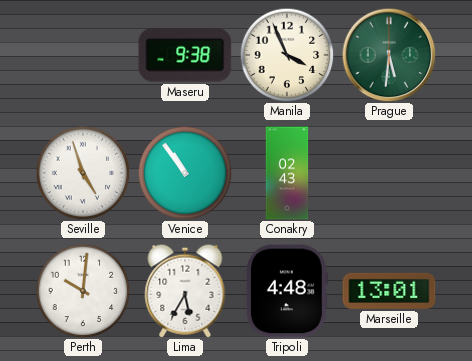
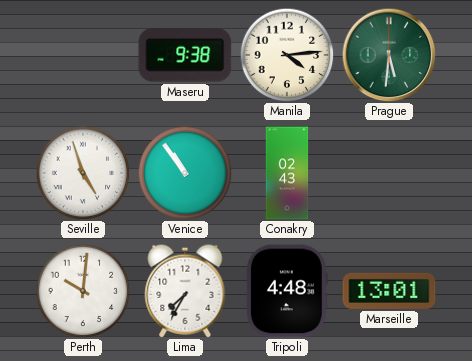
Manila: 3:56 -> 4:14 (287, 55)
Lima: 5:35 -> 7:35 (185, 291)
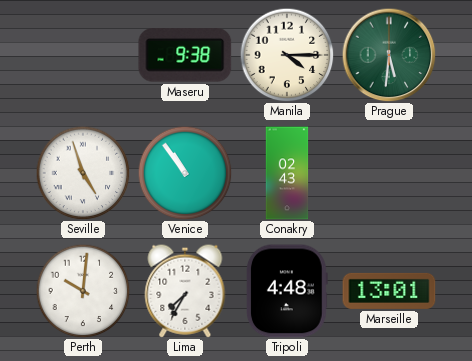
Manila: 4:14 -> 4:15 (287, 55)
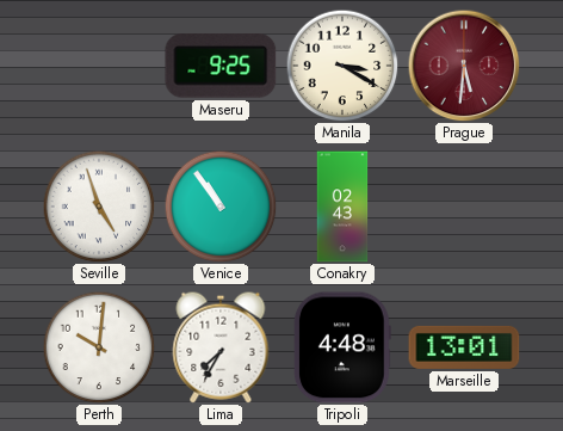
Maseru: 9:38 -> 9:25 (221, 66)
Manila: 4:15 -> 3:20 (342, 66)
Prague dial: green -> burgundy (464, 66)
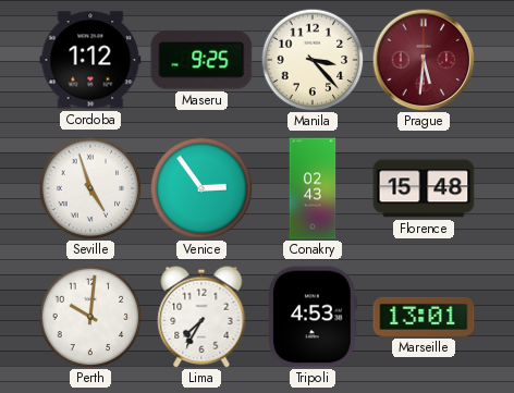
Cordoba: none -> 1:12 (90, 60)
Manila: 3:20 -> 3:23 (313, 60)
Venice: 10:54 -> 2:54 (201, 188)
Florence: none -> 15:48 (424, 188)
Tripoli: 4:48 -> 4:53 (313, 317)
